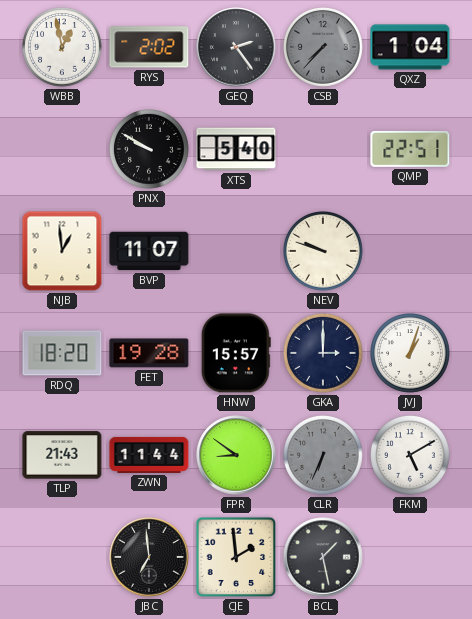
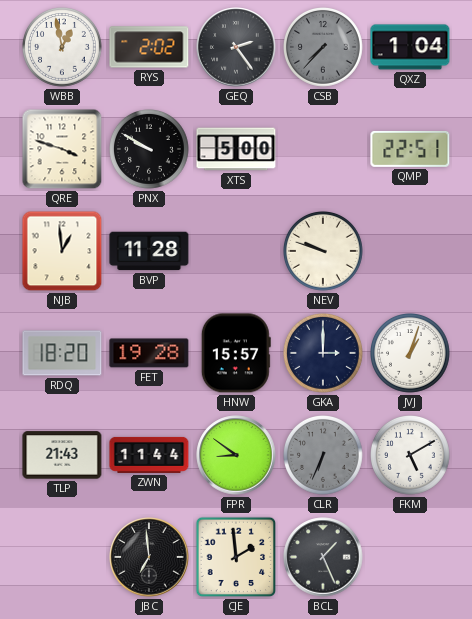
QRE: none -> 3:48 (62, 149)
XTS: 5:40 -> 5:00 (236, 149)
BVP: 11:07 -> 11:28 (149, 251)
BCL: 1:28 -> 1:26 (323, 557)
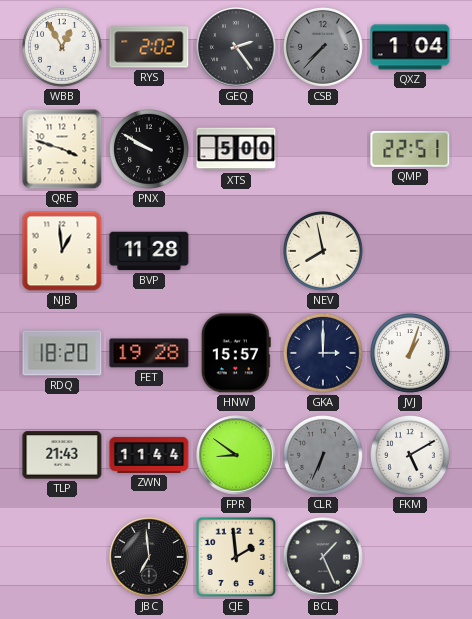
WBB: 12:58 -> 12:55 (63, 48)
NEV: 9:48 -> 7:58 (324, 252)
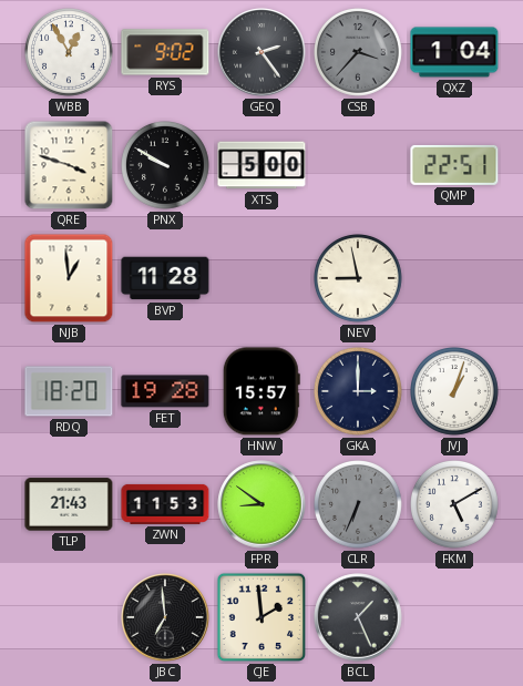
RYS: 2:02 -> 9:02 (165, 52)
CSB: 7:37 -> 3:37 (359, 53)
NEV: 7:58 -> 8:58 (359, 279)
ZWN: 11:44 -> 11:53 (165, 504)
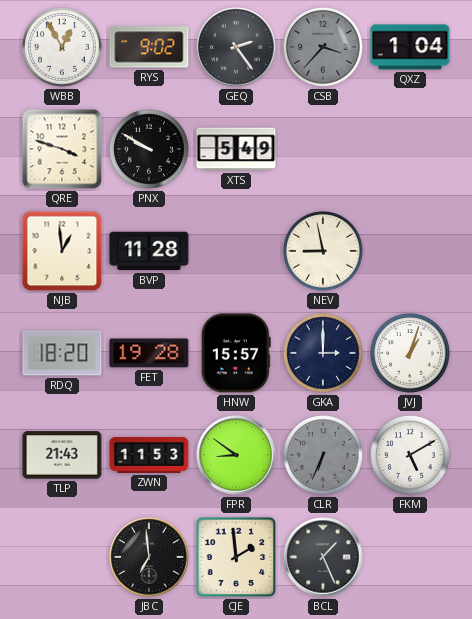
XTS: 5:00 -> 5:49 (236, 149)
QMP: 22:51 -> none (454, 165)
